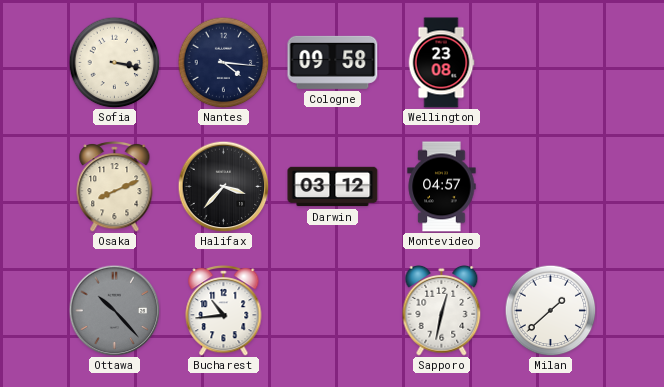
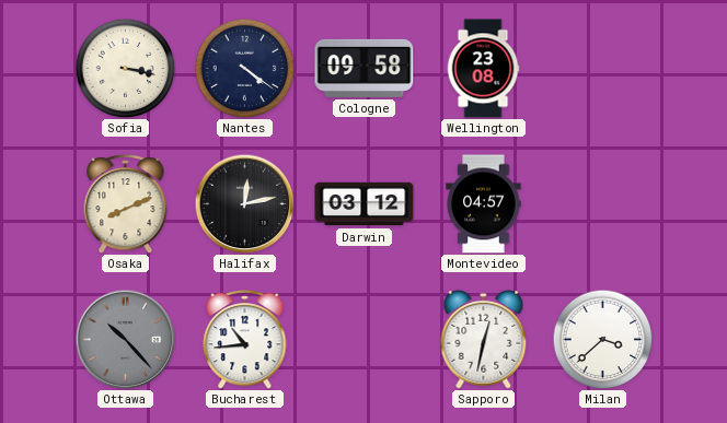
Nantes: 4:16 -> 4:21 (244, 68)
Halifax: 3:37 -> 12:13 (244, 203)
Milan: 1:38 -> 3:38 (602, 339)
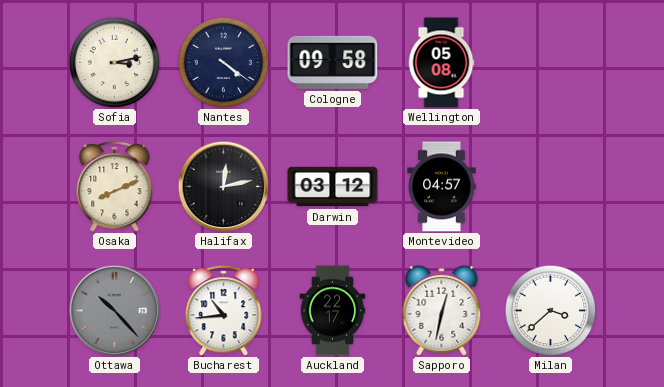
Sofia: 3:17 -> 3:13 (114, 62)
Wellington: 23:08 -> 05:08 (441, 63)
Auckland: none -> 22:17 (333, 311)
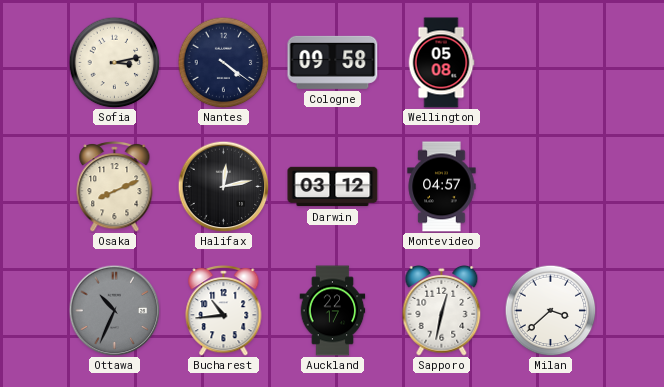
Ottawa: 10:23 -> 10:34 (114, 310)
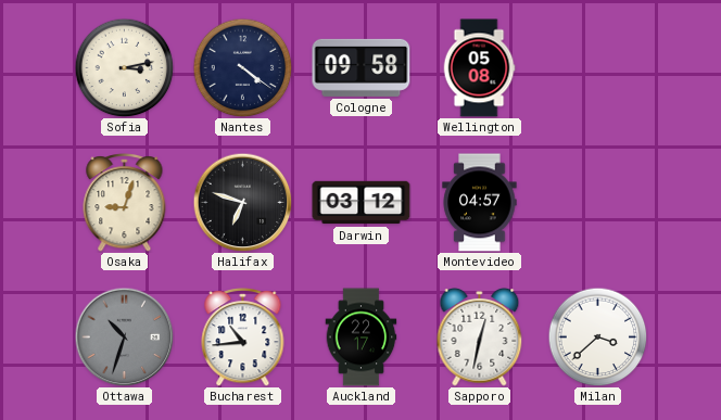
Osaka: 8:11 -> 9:03 (125, 203)
Halifax: 12:13 -> 6:48 (242, 202)
Ottawa: 10:34 -> 10:33 (124, 336)
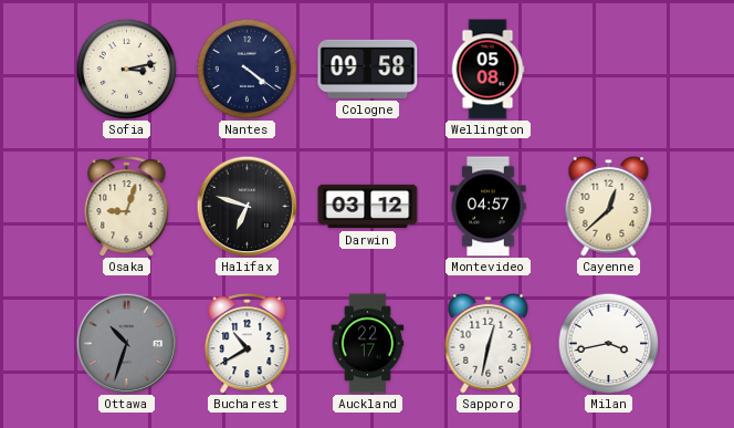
Cayenne: none -> 12:38 (609, 206)
Bucharest: 10:44 -> 10:40 (248, 344)
Milan: 3:38 -> 3:43 (608, 343)
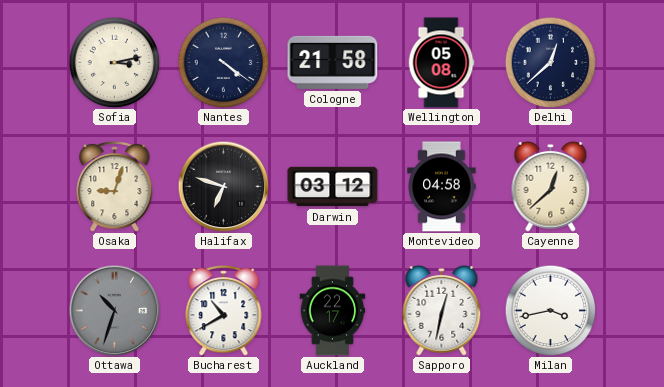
Cologne: 09:58 -> 21:58 (333, 62)
Delhi: none -> 12:38 (550, 62)
Montevideo: 04:57 -> 04:58 (442, 187)
